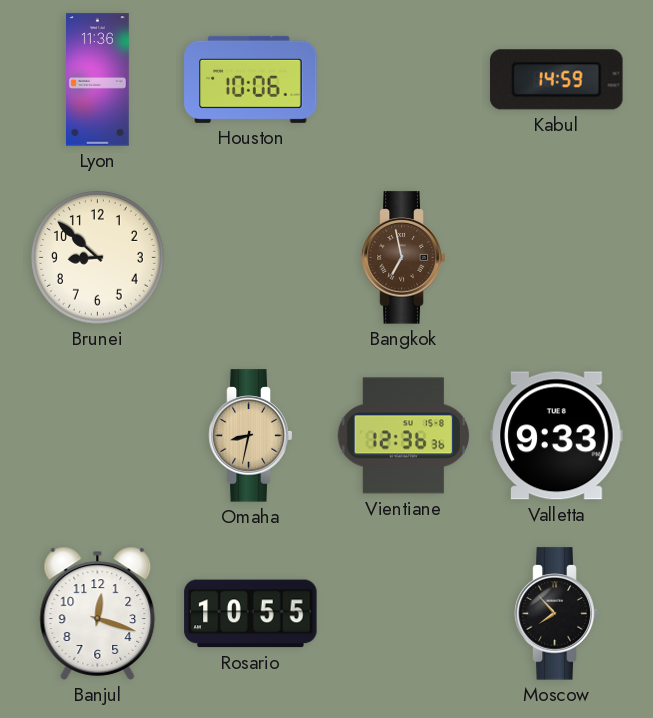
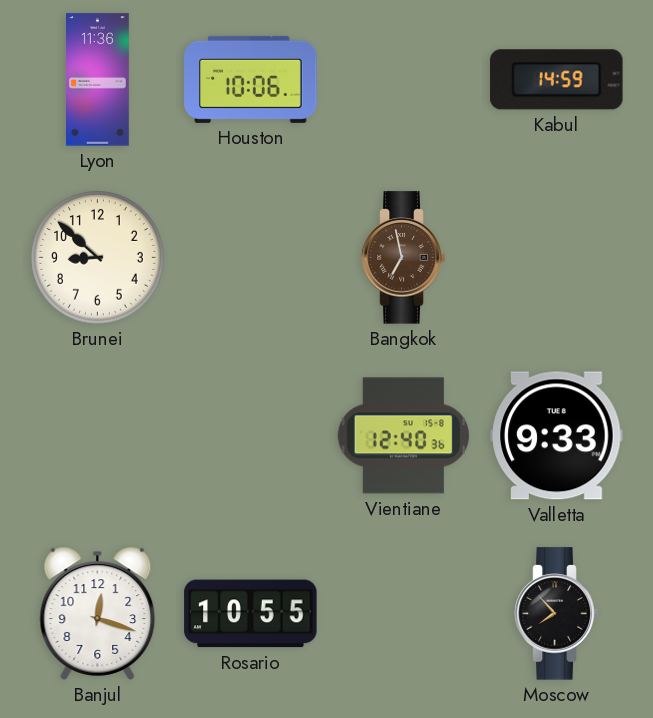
Omaha: 8:32 -> none (251, 436)
Vientiane: 12:36 -> 12:40 (403, 436)
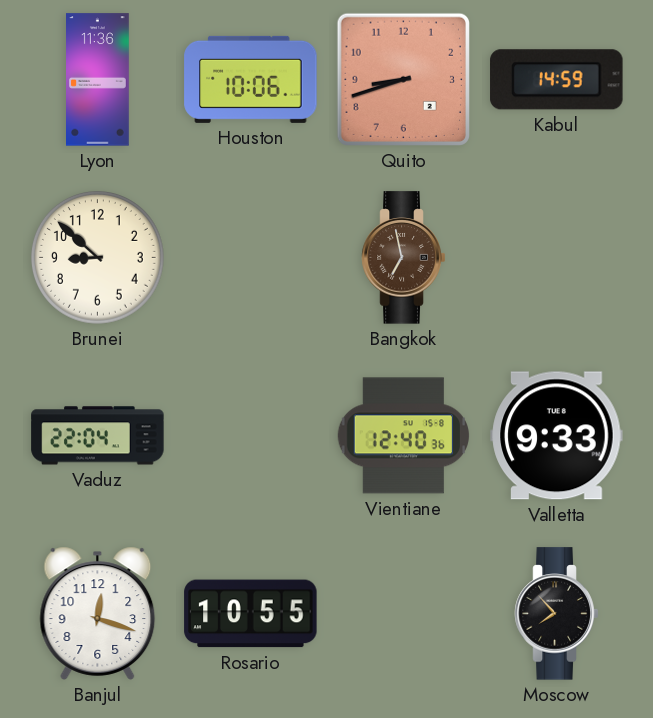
Quito: none -> 8:42 (403, 79)
Vaduz: none -> 22:04 (98, 436)
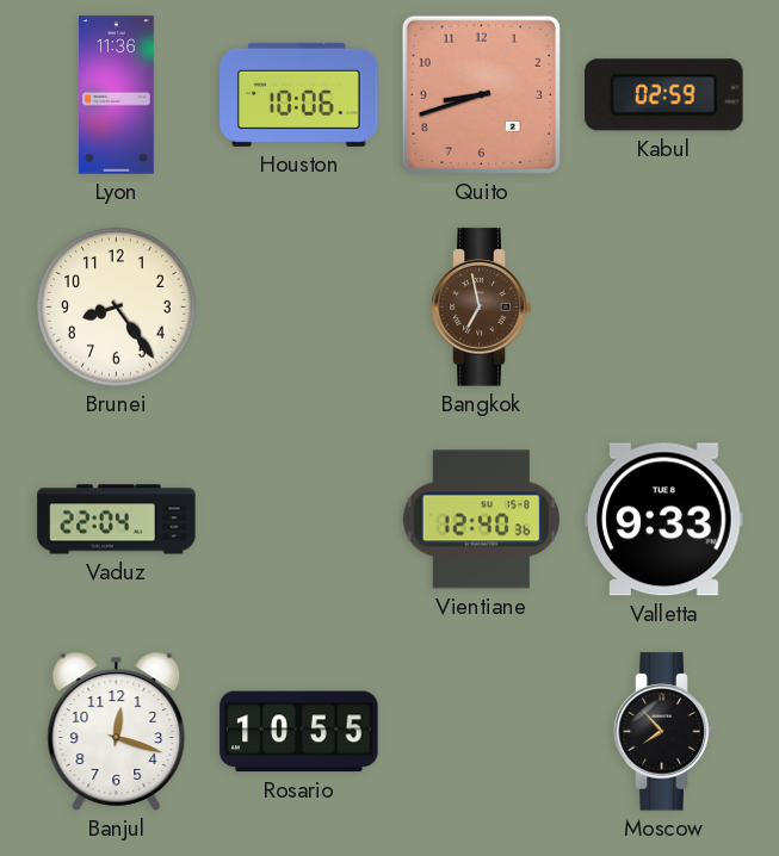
Kabul: 14:59 -> 02:59 (664, 95)
Brunei: 8:52 -> 8:24 (116, 306)
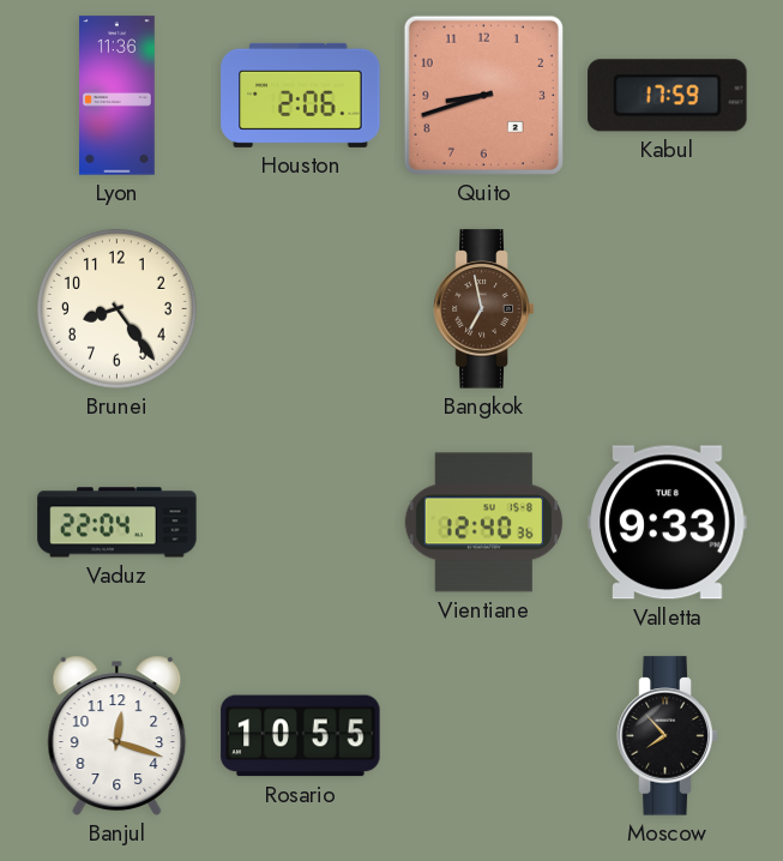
Houston: 10:06 -> 2:06 (301, 95)
Kabul: 02:59 -> 17:59 (668, 96)
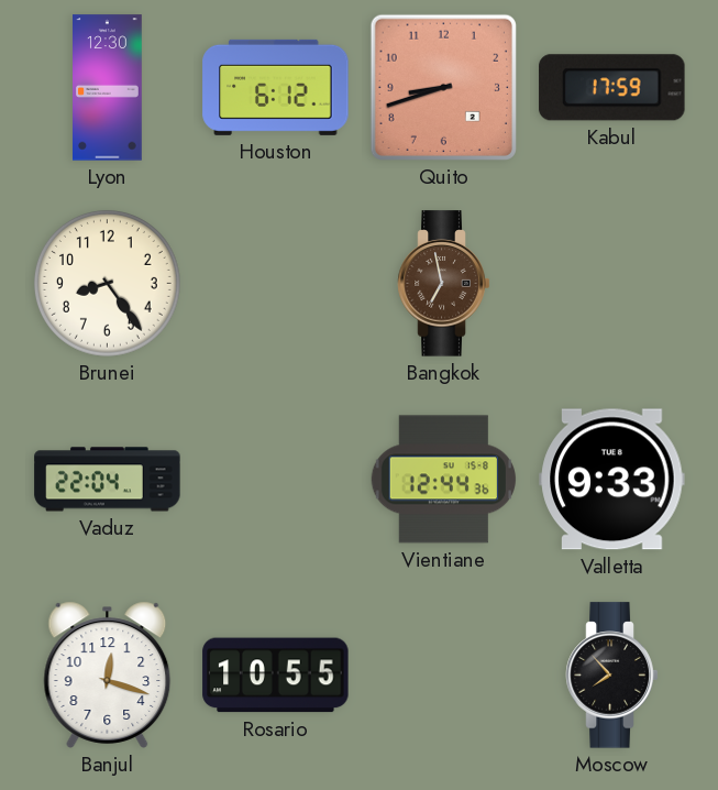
Lyon: 11:36 -> 12:30 (108, 88)
Houston: 2:06 -> 6:12 (276, 87)
Vientiane: 12:40 -> 12:44 (443, 480)
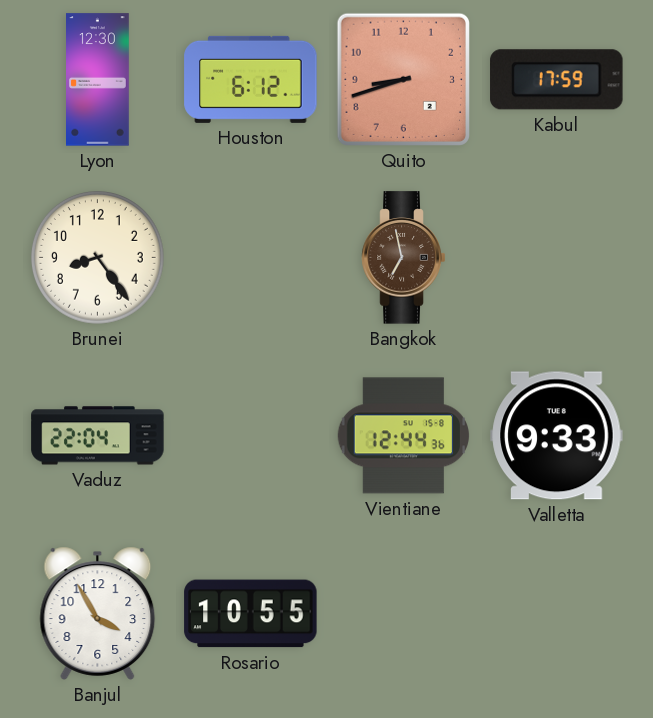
Banjul: 12:18 -> 3:55 (98, 613)
Moscow: 7:53 -> none (612, 676)
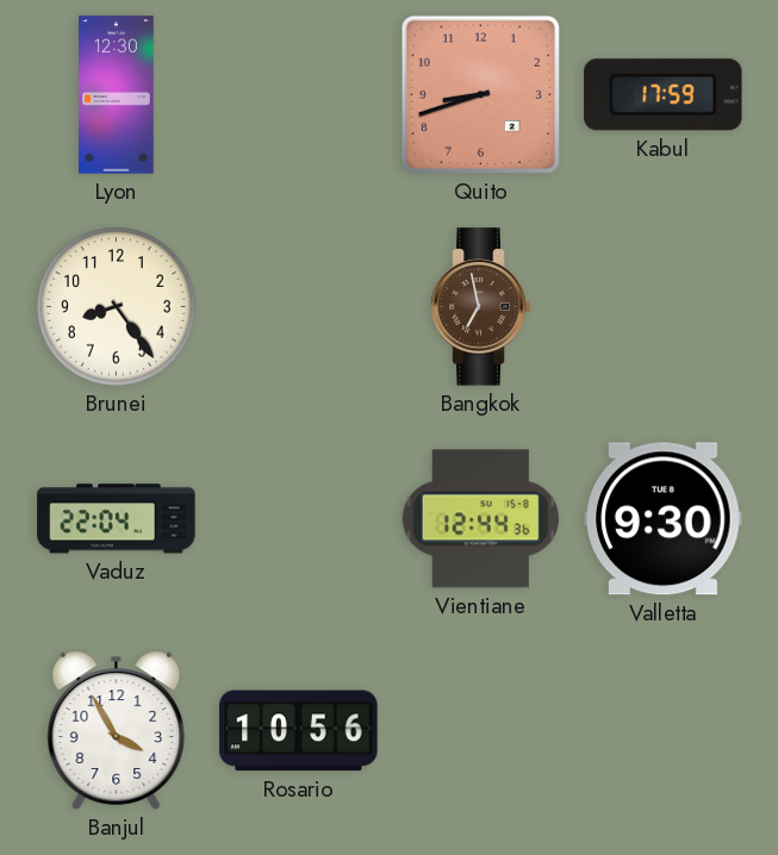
Houston: 6:12 -> none (251, 79)
Valletta: 9:33 -> 9:30 (664, 519)
Rosario: 10:55 -> 10:56 (299, 731)
